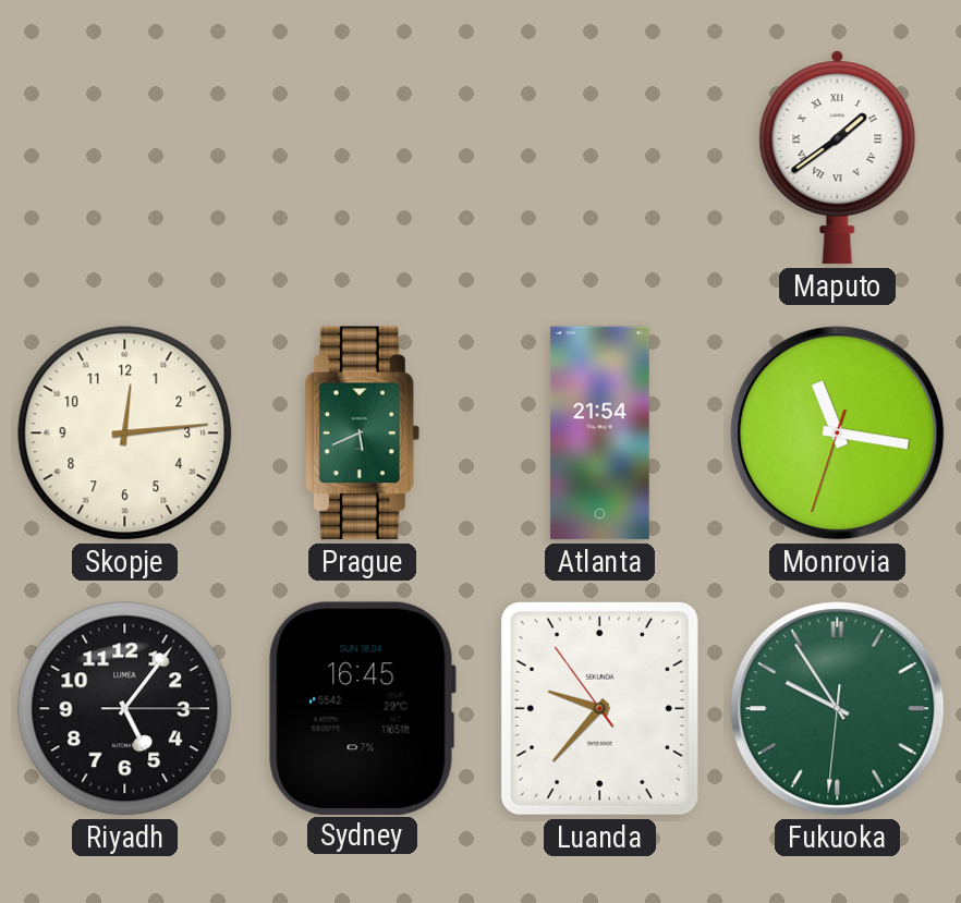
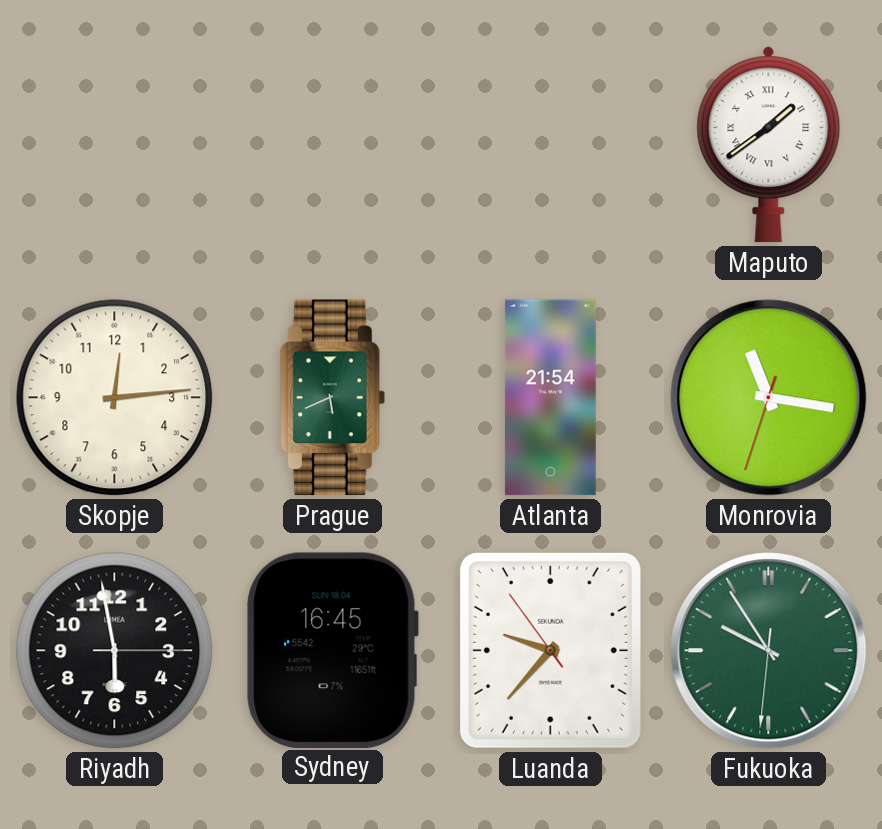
Riyadh: 5:06 -> 5:58 (115, 651)
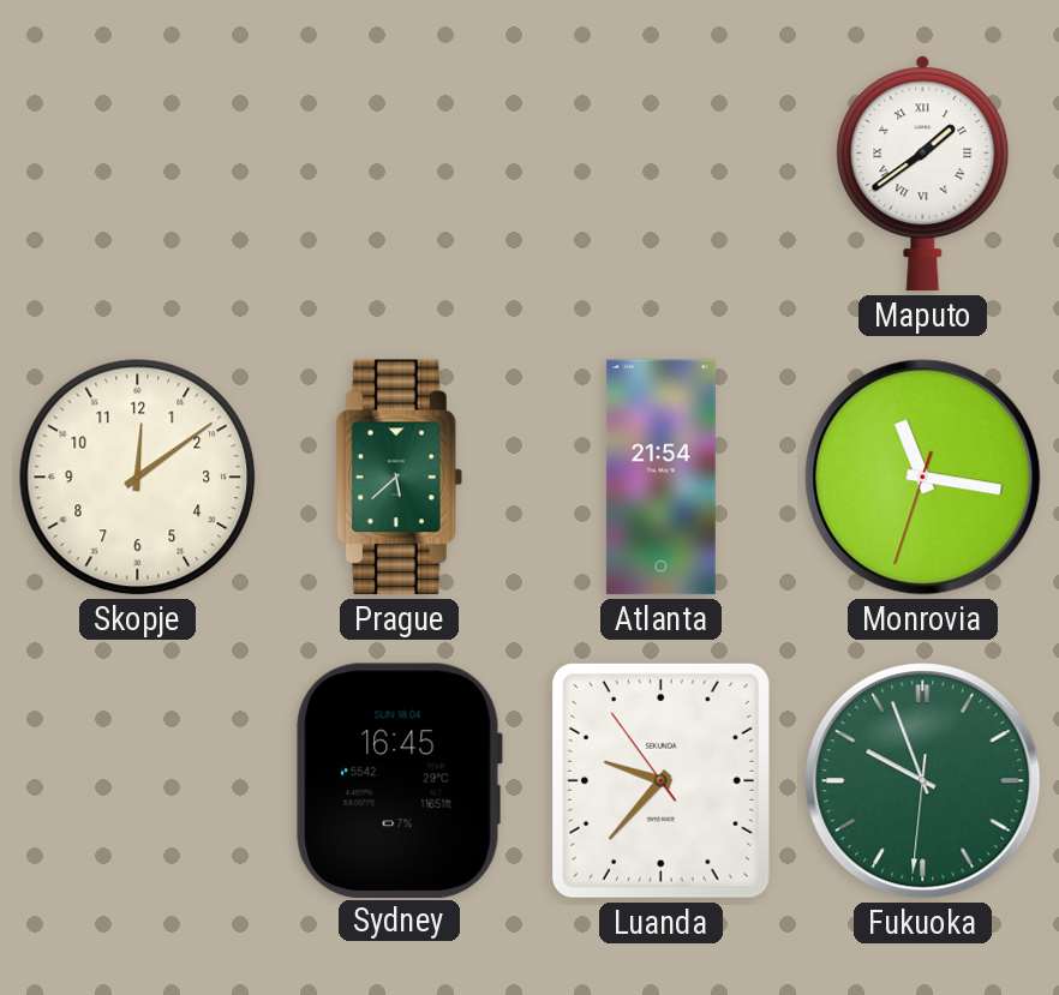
Skopje: 12:14 -> 12:09 (138, 478)
Prague: 5:41 -> 5:38 (399, 478)
Riyadh: 5:58 -> none (115, 651)
Fukuoka: 9:54 -> 9:56 (923, 781)
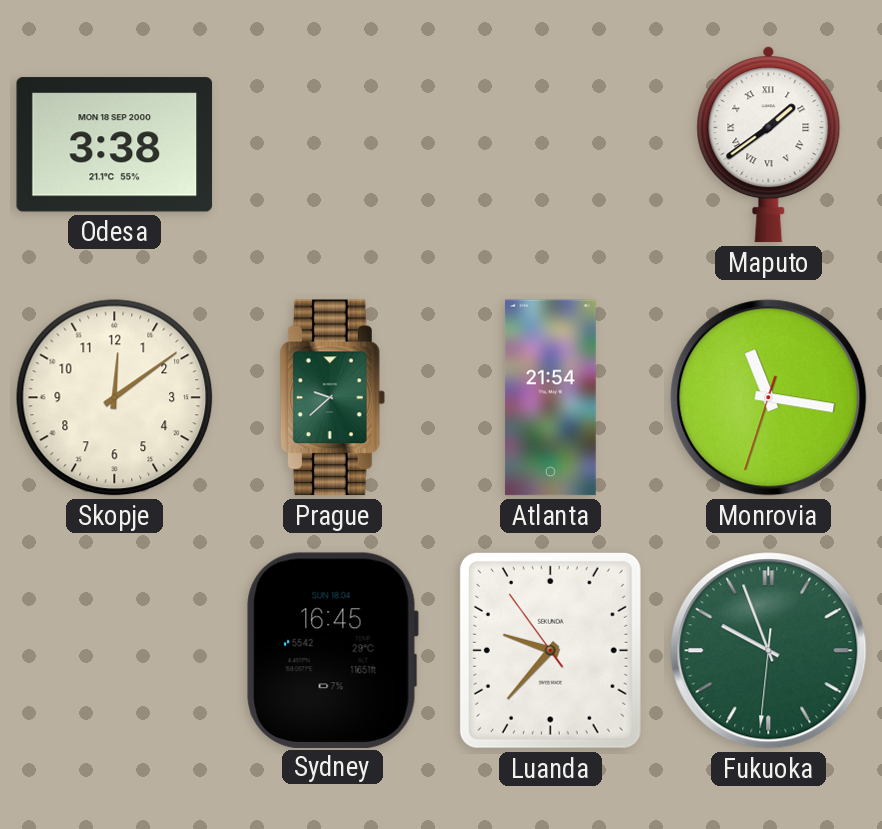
Odesa: none -> 3:38 (115, 145)
Prague: 5:38 -> 9:38 (332, 398)
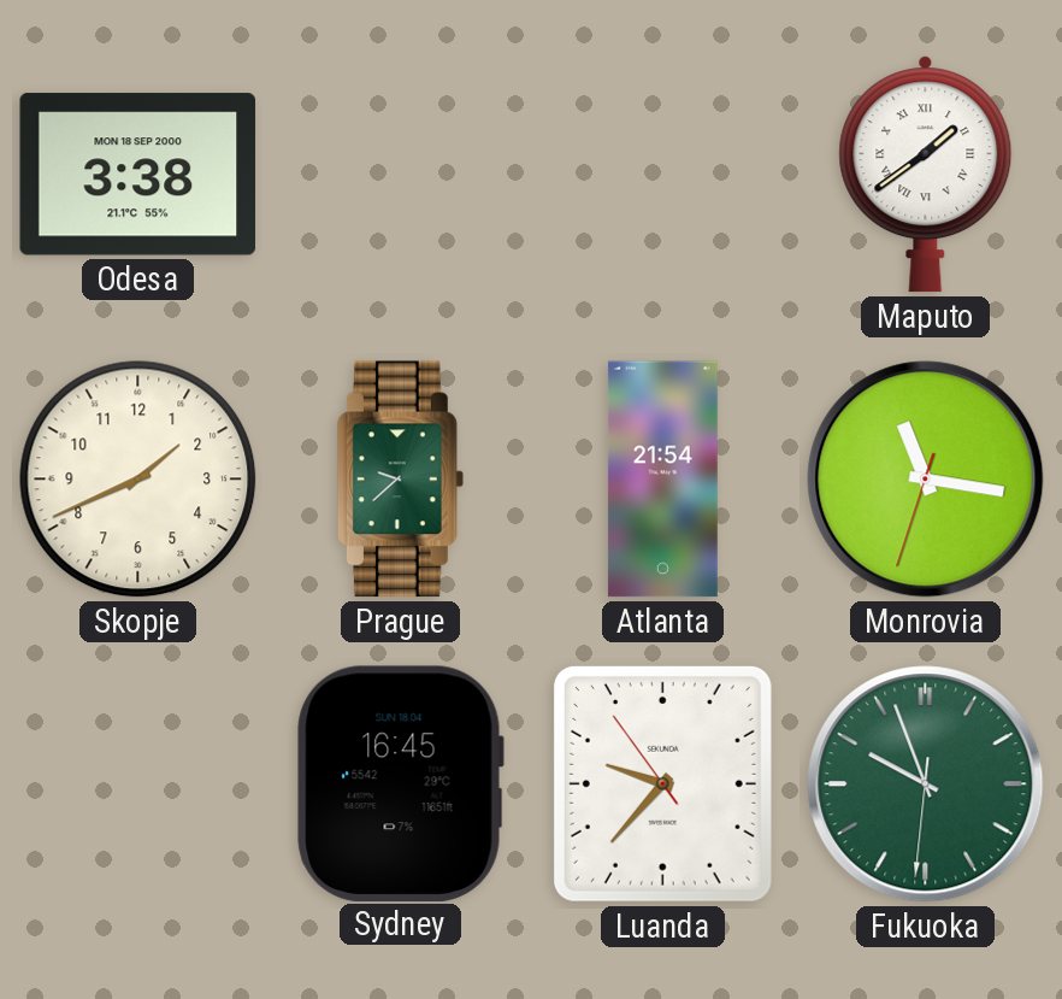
Skopje: 12:09 -> 1:41 (138, 480)
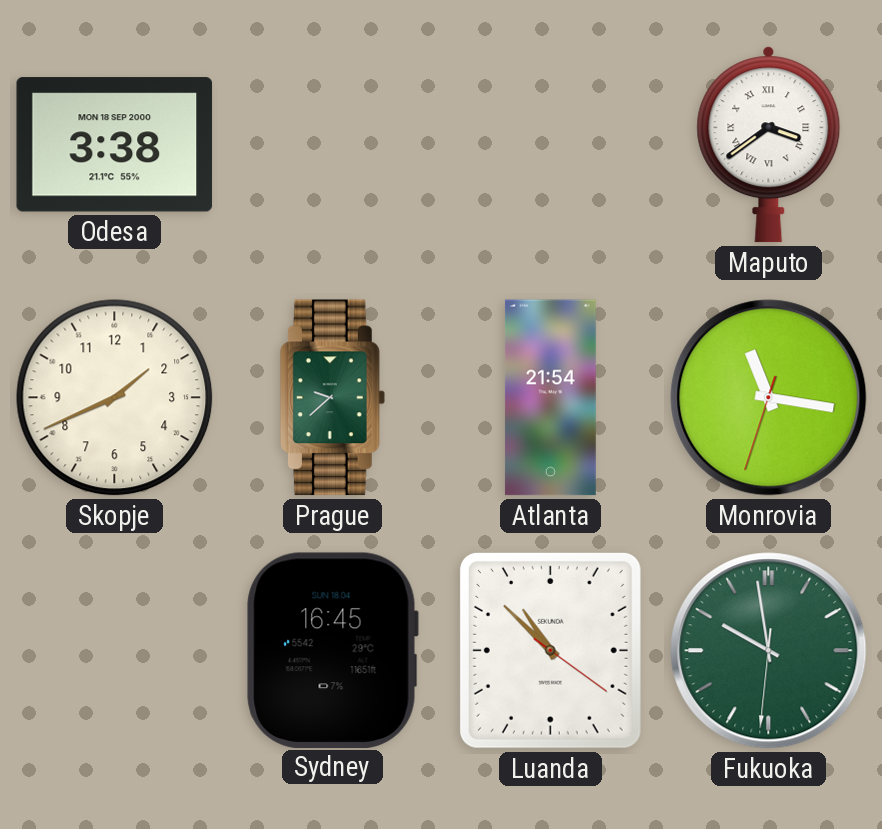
Maputo: 1:39 -> 3:39 (769, 145)
Luanda: 9:36 -> 10:52 (550, 650)
Fukuoka: 9:56 -> 9:58 (769, 651)
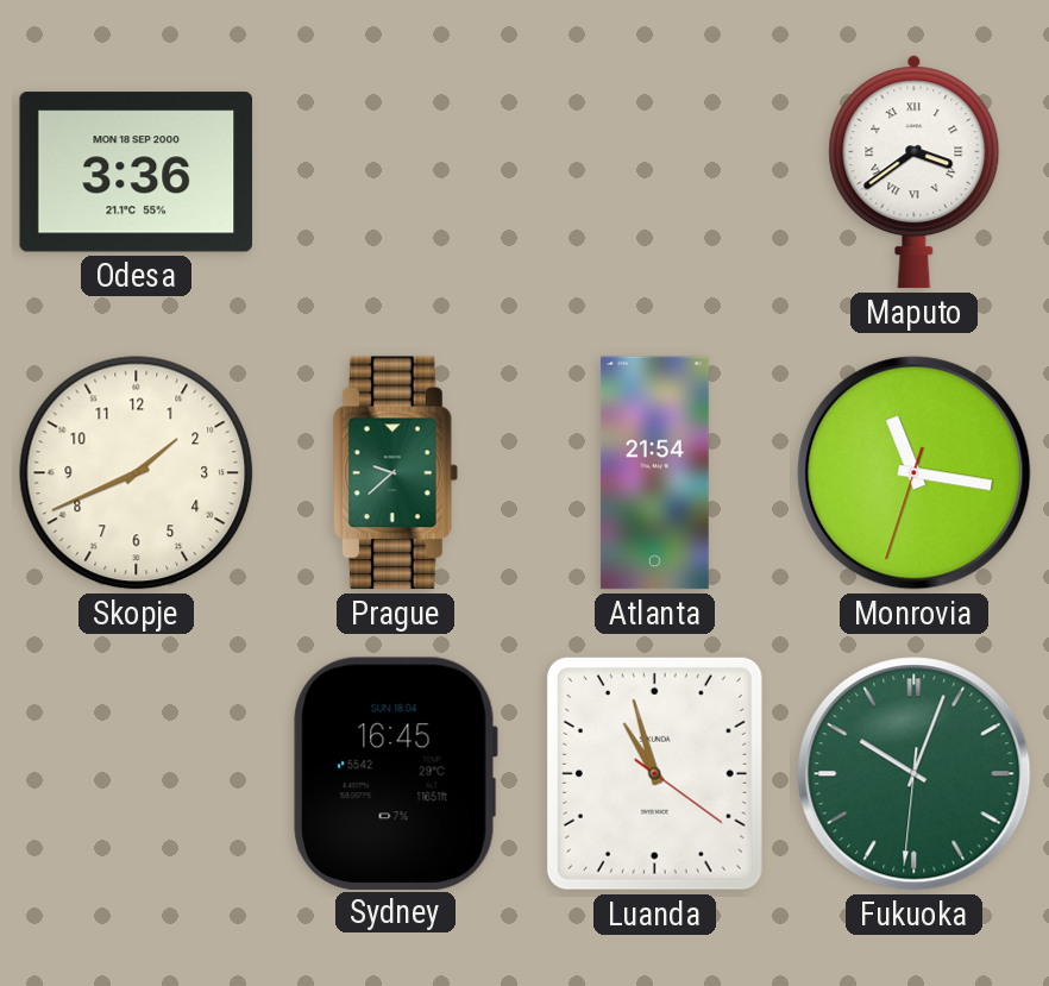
Odesa: 3:38 -> 3:36 (137, 172)
Luanda: 10:52 -> 10:57 (654, 773)
Fukuoka: 9:58 -> 10:03 (915, 774)
